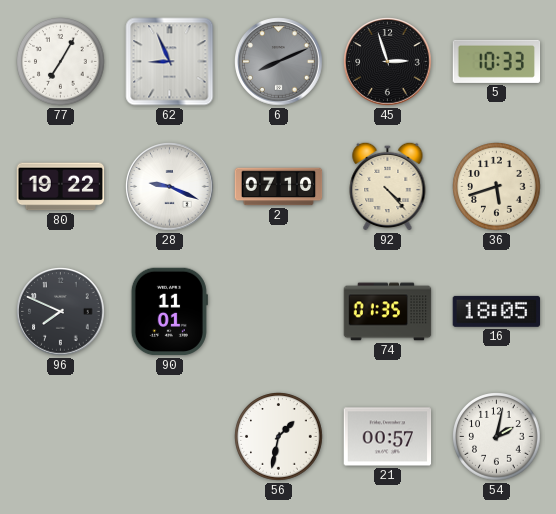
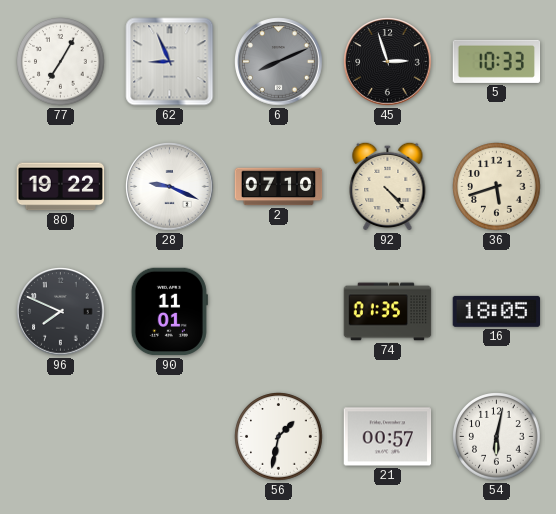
54: 2:02 -> 6:02 (497, 437)
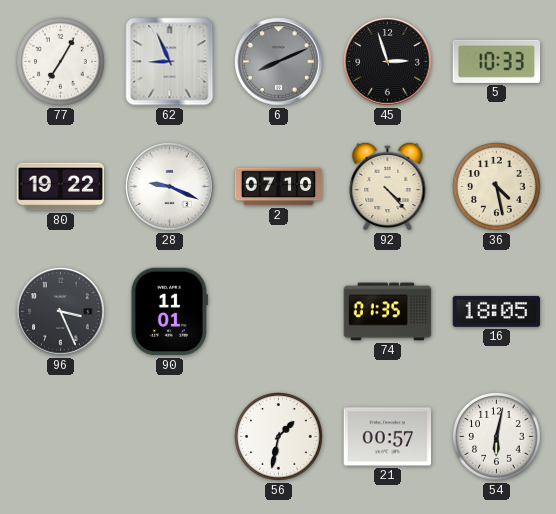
36: 5:42 -> 4:28 (497, 187)
96: 7:49 -> 3:26 (61, 312)
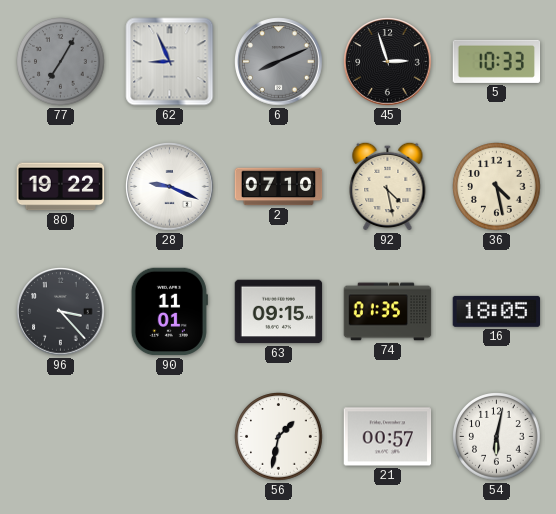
77 dial: white -> grey (61, 62)
92: 4:23 -> 4:28 (388, 186)
96: 3:26 -> 3:23 (61, 312)
63: none -> 09:15 (279, 312)
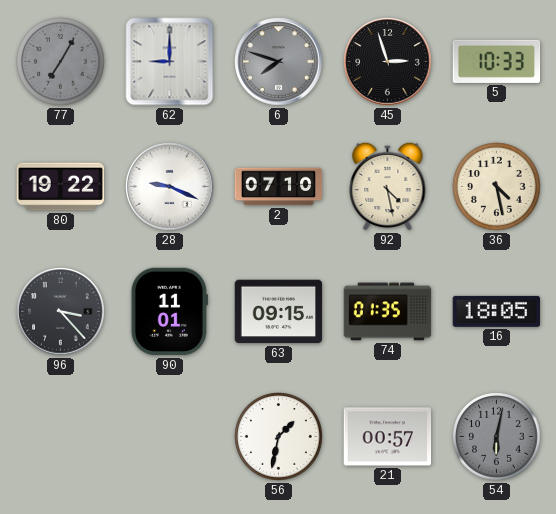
62: 8:56 -> 9:00 (170, 62)
6: 8:11 -> 7:48 (279, 62)
54 dial: white -> grey (497, 437)
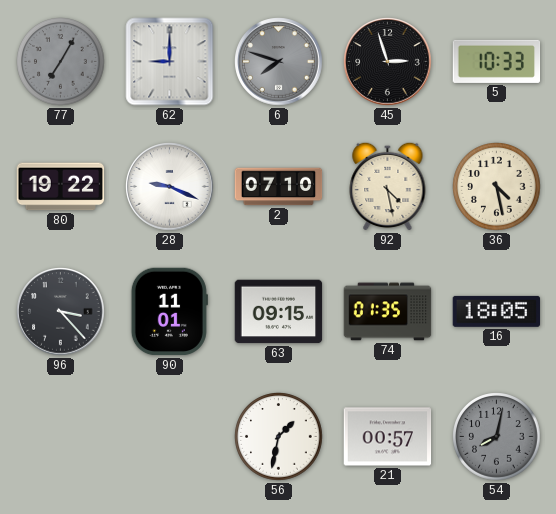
54: 6:02 -> 8:02 (497, 437)
